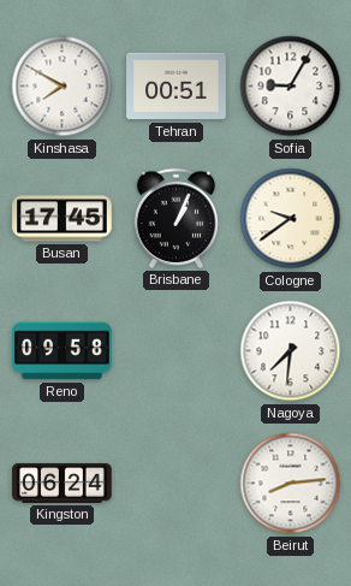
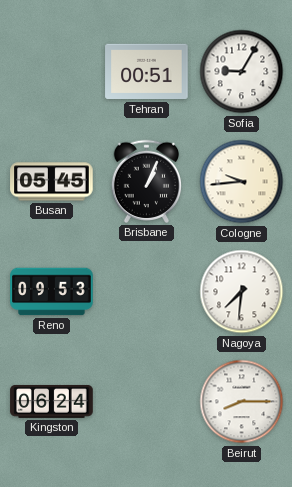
Kinshasa: 7:50 -> none (63, 87)
Busan: 17:45 -> 05:45 (52, 182)
Cologne: 9:39 -> 9:44 (242, 182)
Reno: 09:58 -> 09:53 (52, 292)
Beirut: 8:14 -> 8:15 (242, 402)
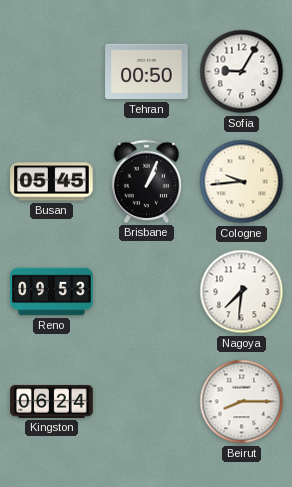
Tehran: 00:51 -> 00:50 (147, 72)
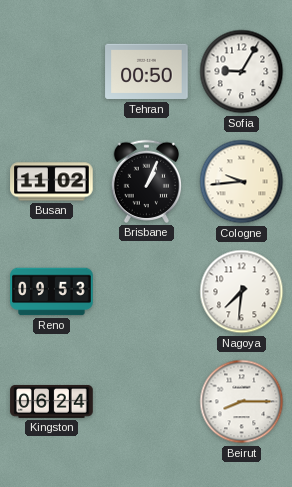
Busan: 05:45 -> 11:02 (52, 182)
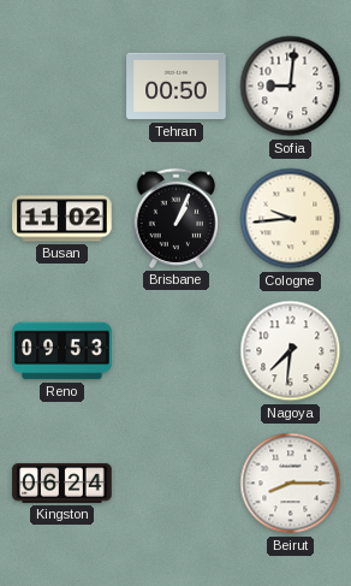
Sofia: 9:05 -> 9:01 (291, 87)
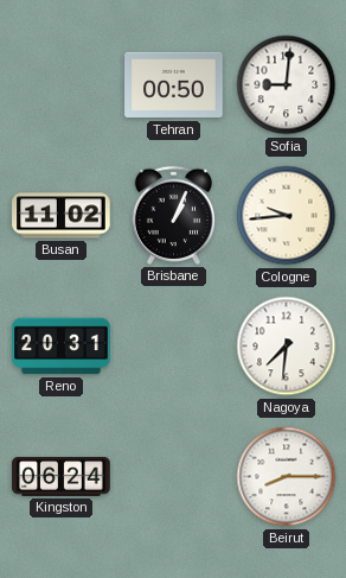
Reno: 09:53 -> 20:31 (62, 347)
